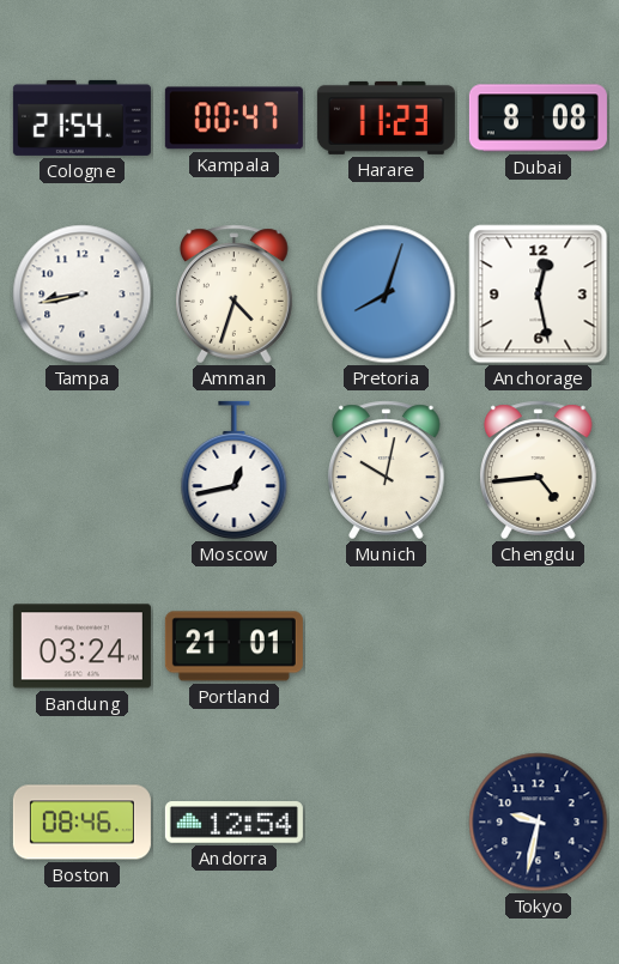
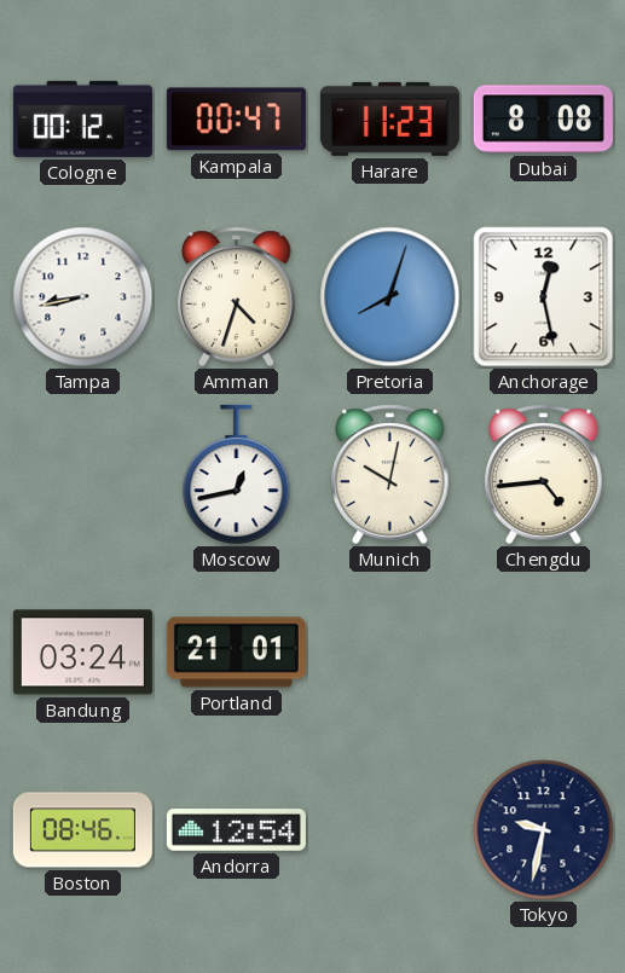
Cologne: 21:54 -> 00:12 (82, 118)
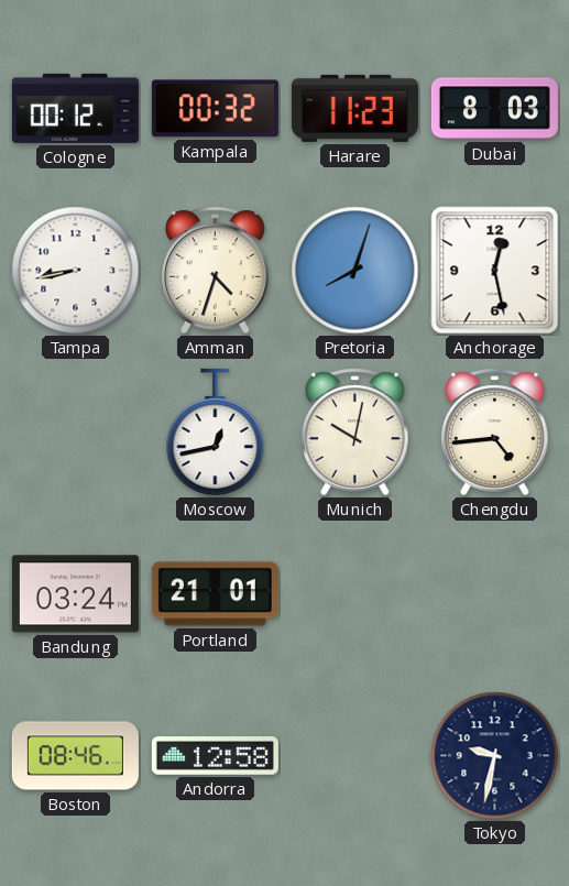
Kampala: 00:47 -> 00:32 (215, 109)
Dubai: 8:08 -> 8:03 (494, 109)
Andorra: 12:54 -> 12:58 (215, 756)
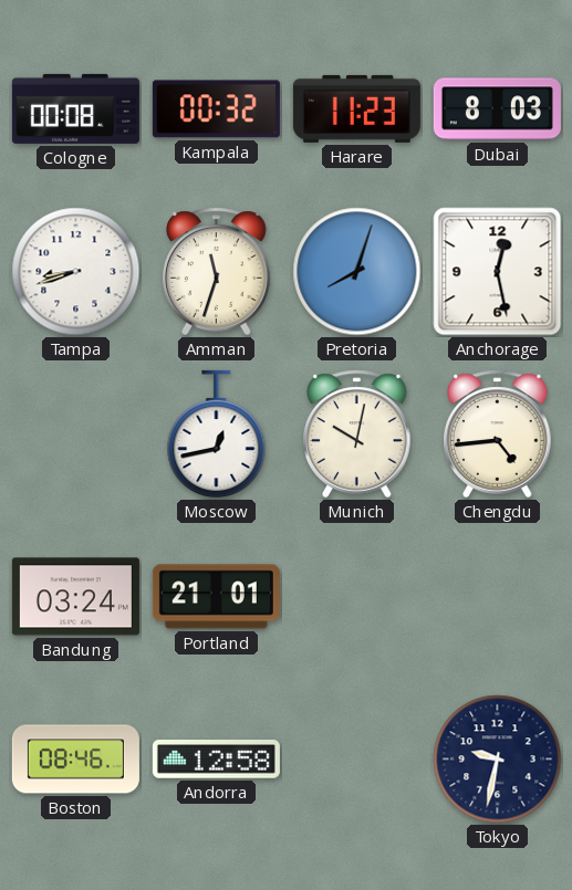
Cologne: 00:12 -> 00:08 (75, 108)
Tampa: 8:43 -> 8:42 (76, 272)
Amman: 4:33 -> 11:33 (217, 272)
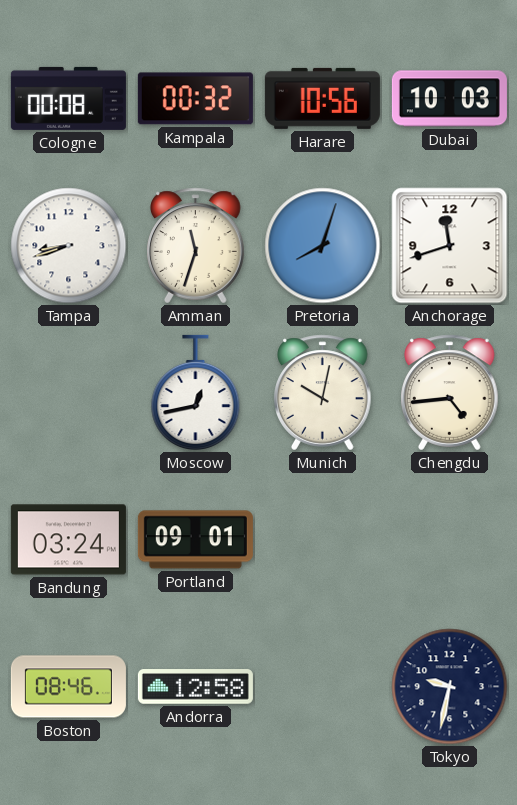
Harare: 11:23 -> 10:56 (322, 98)
Dubai: 8:03 -> 10:03 (449, 99)
Anchorage: 12:28 -> 11:42 (450, 246)
Portland: 21:01 -> 09:01 (195, 540)
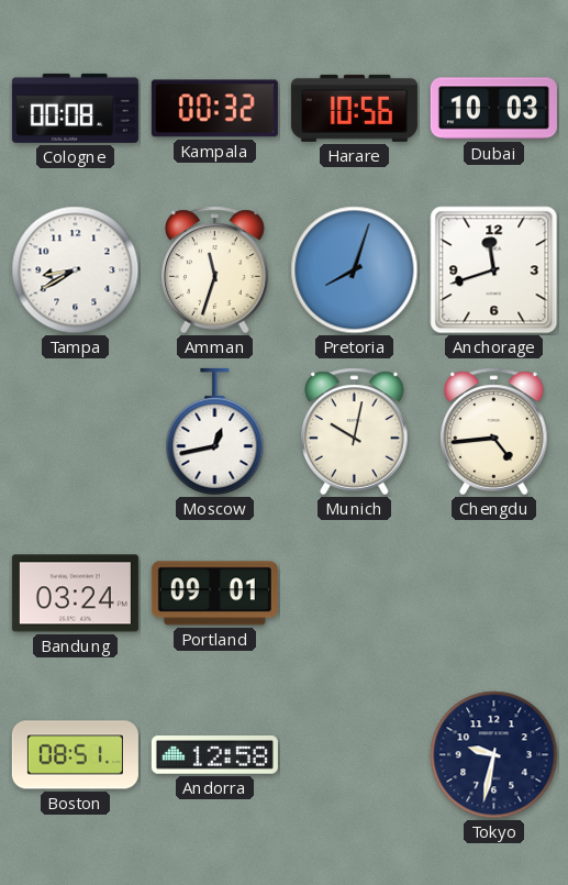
Tampa: 8:42 -> 8:40 (76, 270)
Boston: 08:46 -> 08:51 (75, 755)
